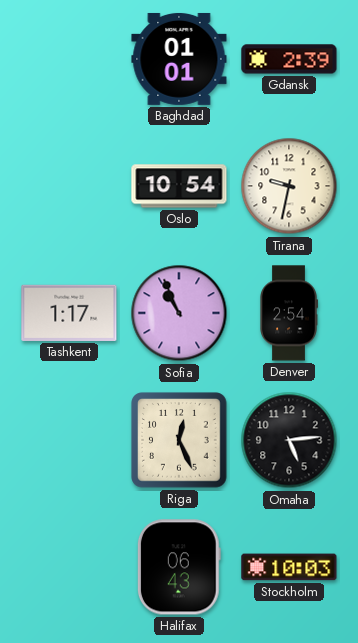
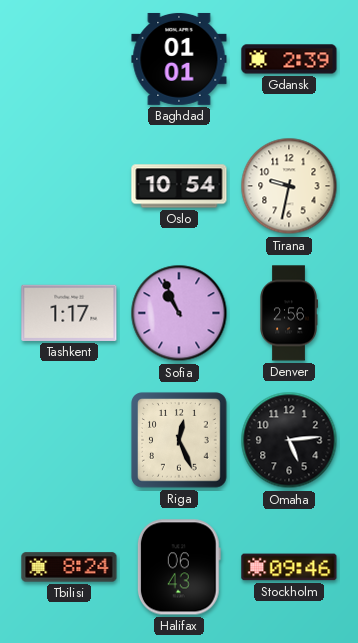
Denver: 2:54 -> 2:56 (289, 313)
Tbilisi: none -> 8:24 (69, 567)
Stockholm: 10:03 -> 09:46 (289, 567)
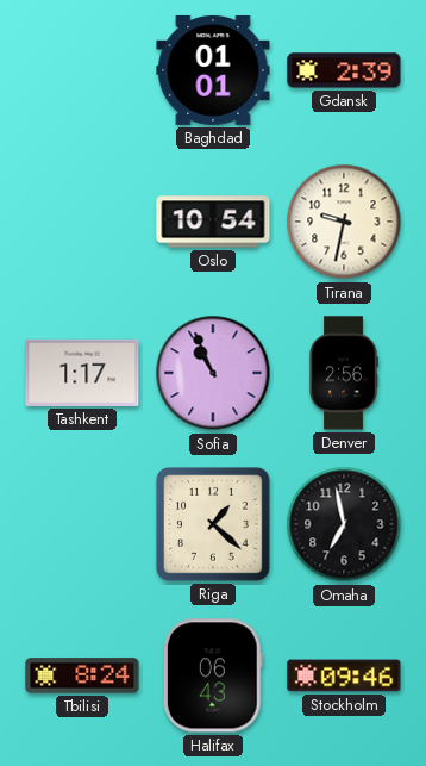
Riga: 12:26 -> 1:22 (213, 524)
Omaha: 5:14 -> 6:58 (344, 524)
